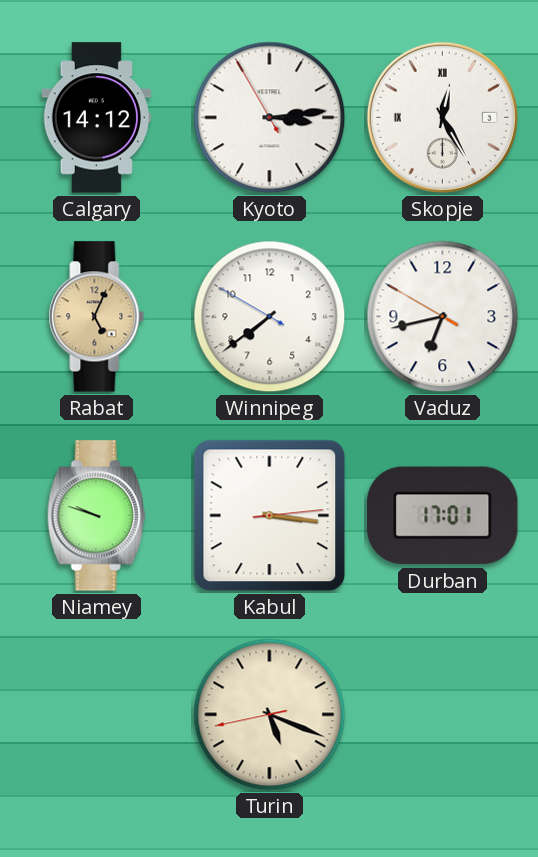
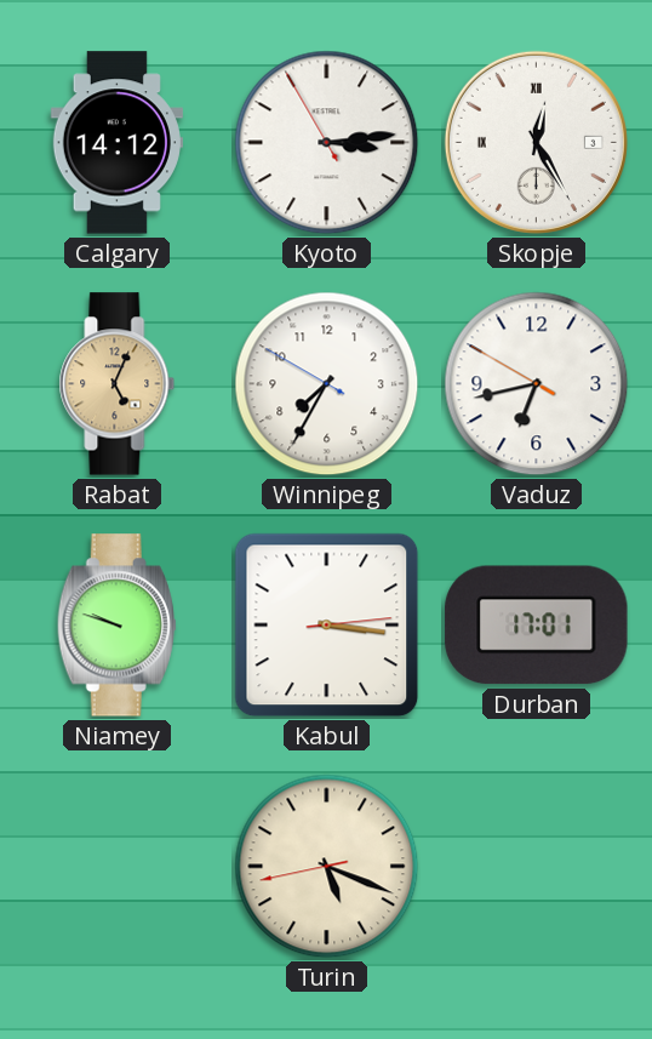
Winnipeg: 7:38 -> 7:34 (327, 384)
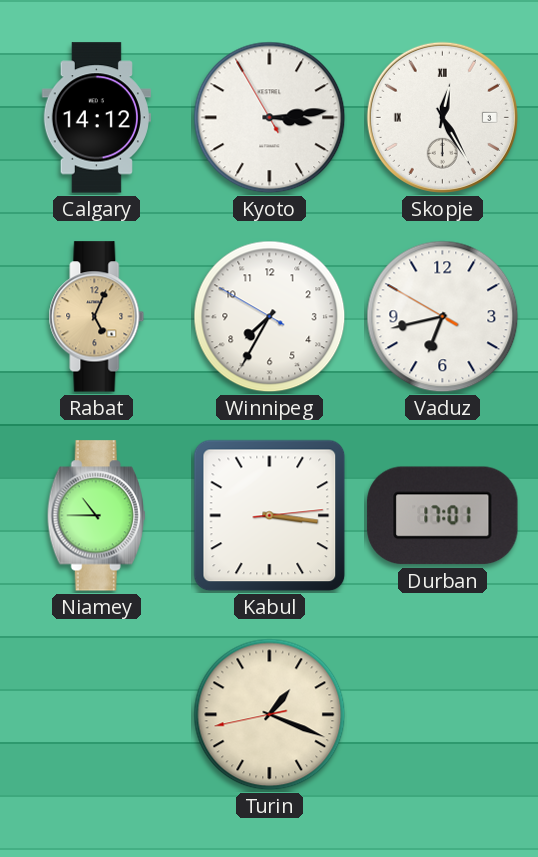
Niamey: 9:48 -> 10:45 (96, 516)
Turin: 5:18 -> 1:18 (270, 715)
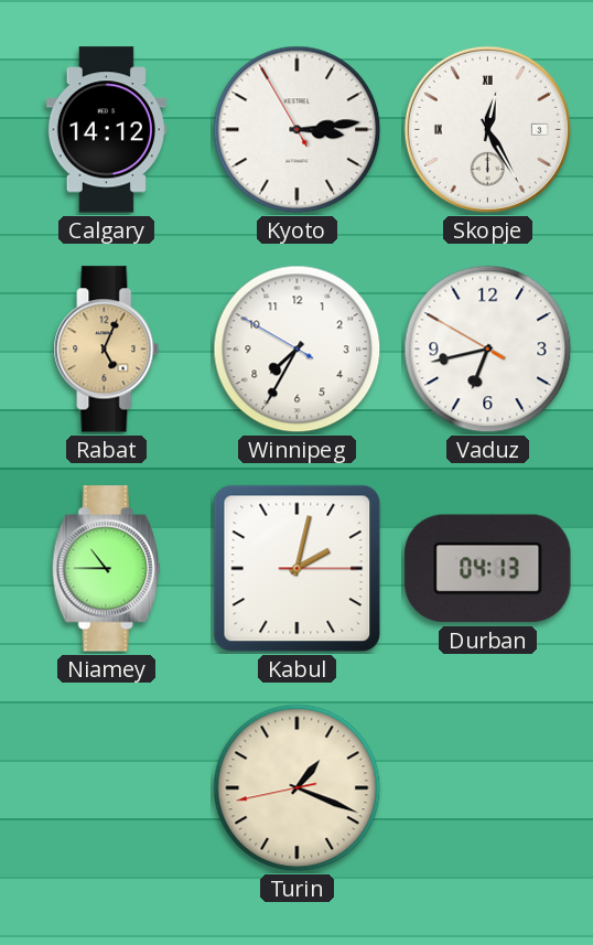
Kabul: 3:16 -> 2:02 (298, 569)
Durban: 17:01 -> 04:13 (488, 569)
